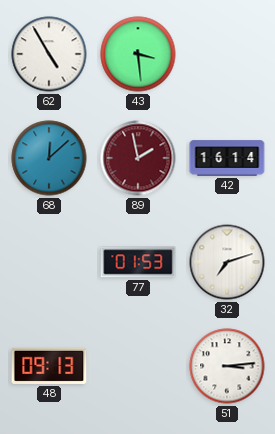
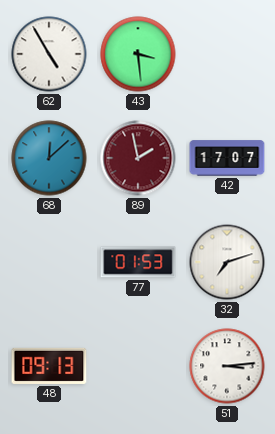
42: 16:14 -> 17:07 (227, 158)
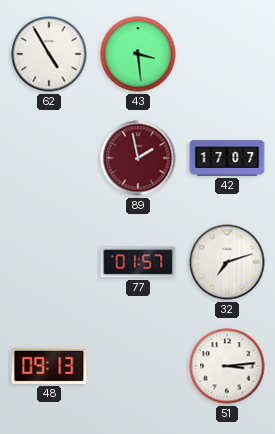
68: 12:08 -> none (49, 158)
77: 01:53 -> 01:57 (138, 262)
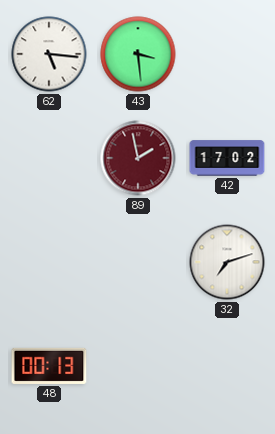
62: 4:55 -> 5:16 (49, 54)
42: 17:07 -> 17:02 (227, 158)
77: 01:57 -> none (138, 262)
48: 09:13 -> 00:13 (49, 366)
51: 3:14 -> none (227, 366)
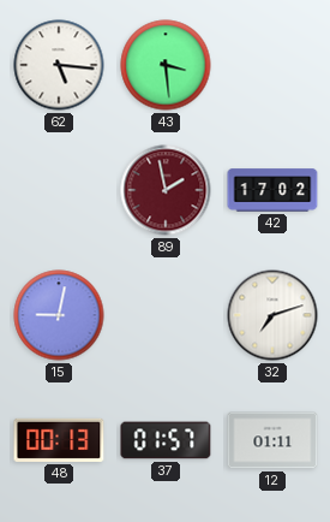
15: none -> 9:02 (59, 315)
37: none -> 01:57 (166, 440)
12: none -> 01:11 (272, 440)
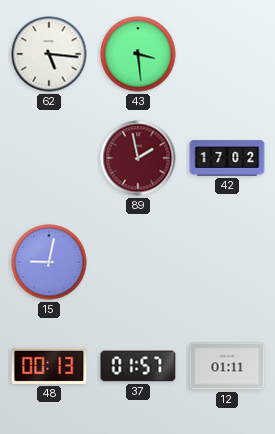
32: 7:12 -> none (272, 315)
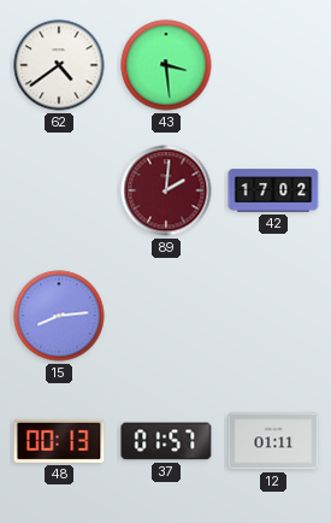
62: 5:16 -> 4:39 (59, 65)
89: 1:58 -> 2:01 (166, 190)
15: 9:02 -> 8:14 (59, 316)
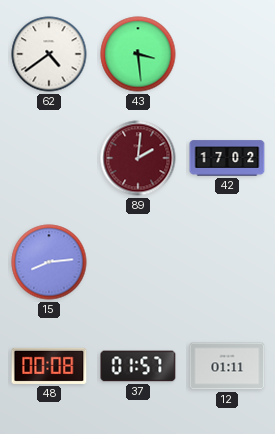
48: 00:13 -> 00:08 (49, 366)
